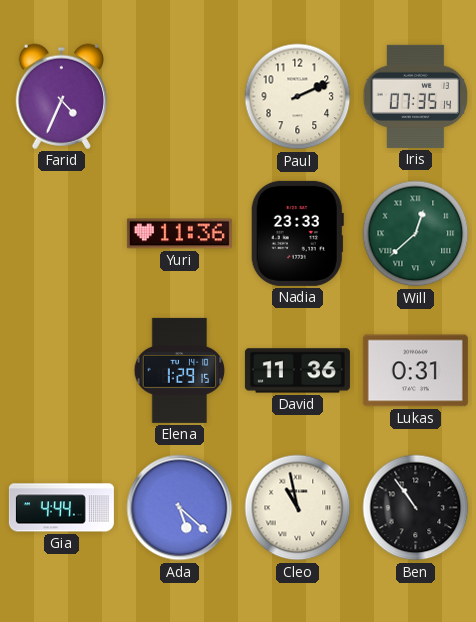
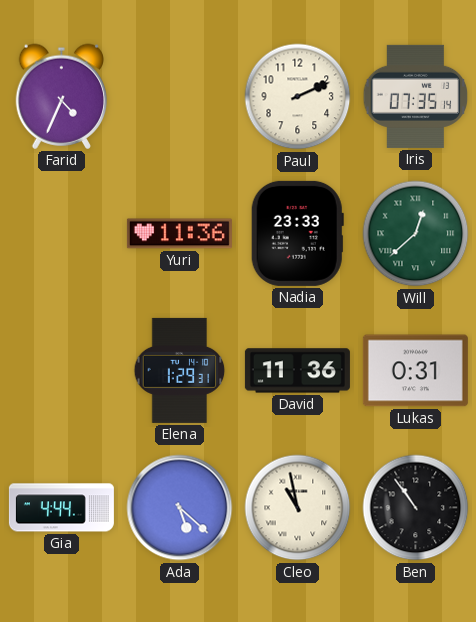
Elena: 1:29:15 -> 1:29:31 (180, 370)
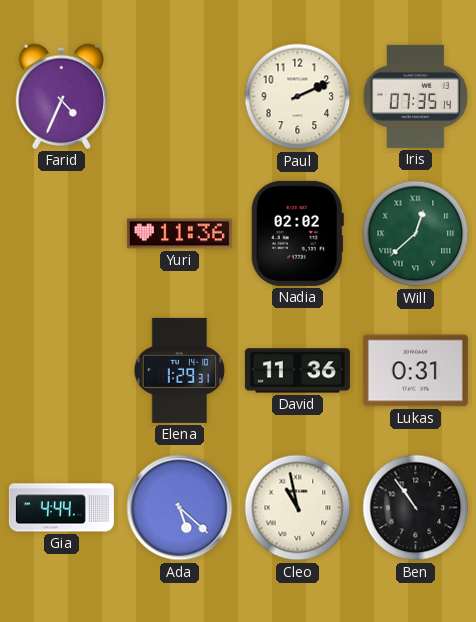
Nadia: 23:33 -> 02:02 (297, 233)
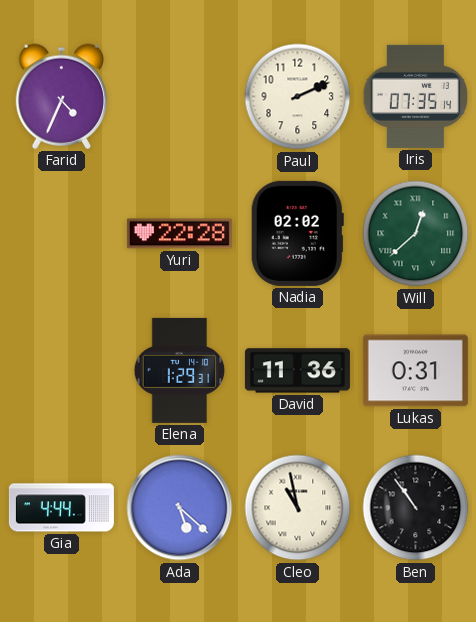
Yuri: 11:36 -> 22:28 (179, 234)
